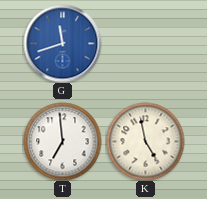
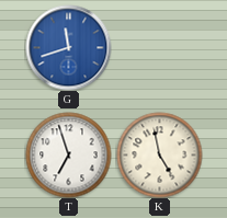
T: 6:59 -> 6:57 (68, 154)
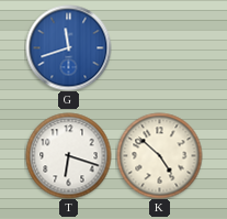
T: 6:57 -> 6:18 (68, 155)
K: 4:58 -> 4:52 (159, 155)
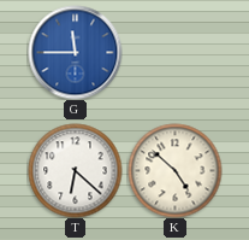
G: 11:42 -> 11:45 (75, 52)
T: 6:18 -> 6:22 (75, 170)
